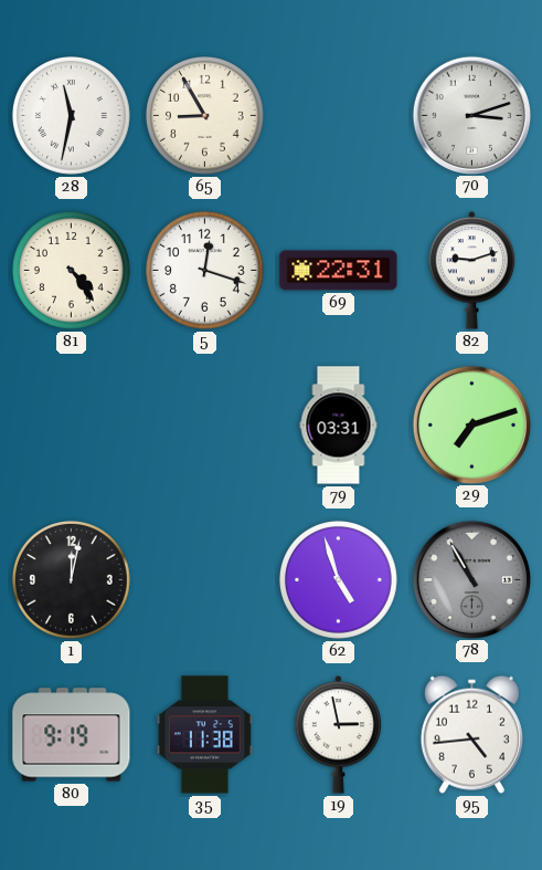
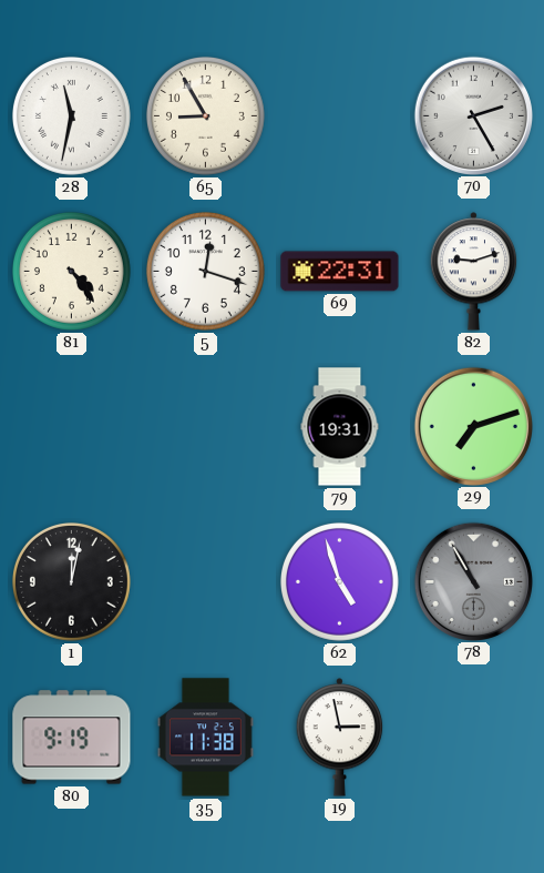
70: 3:12 -> 2:25 (473, 115)
79: 03:31 -> 19:31 (340, 427)
95: 4:44 -> none (471, 734)
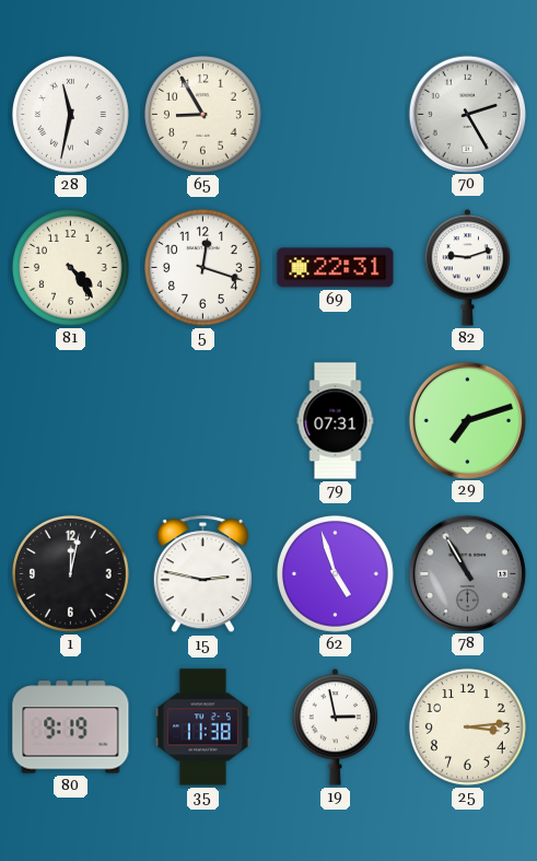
79: 19:31 -> 07:31 (336, 421)
15: none -> 2:47 (202, 574)
25: none -> 3:14 (467, 726)
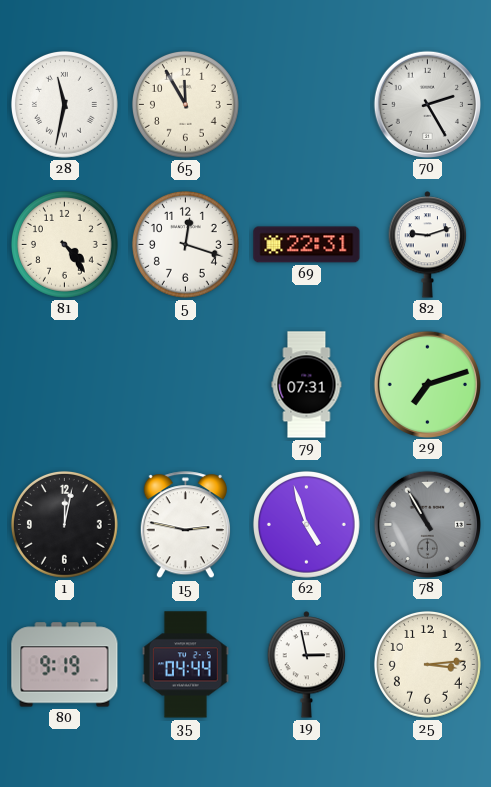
65: 8:55 -> 11:55 (185, 104)
35: 11:38 -> 04:44 (185, 665)
